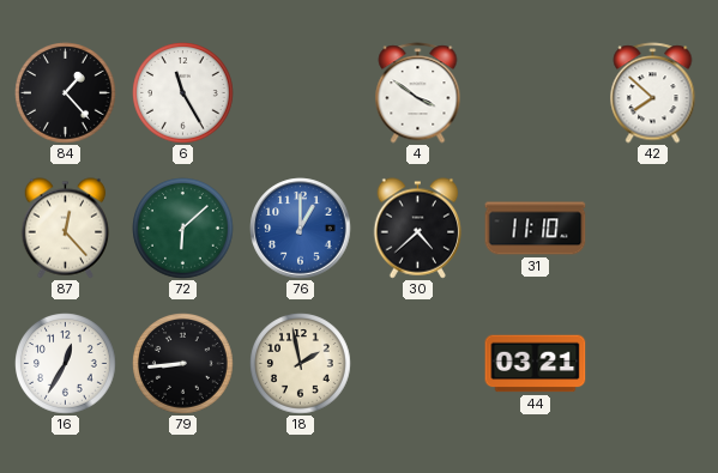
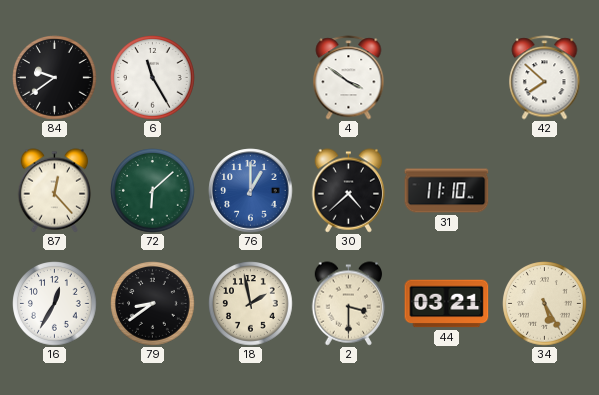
84: 1:23 -> 9:39 (55, 78)
79: 8:44 -> 8:39 (153, 304)
2: none -> 3:30 (349, 304)
34: none -> 5:25 (545, 304)
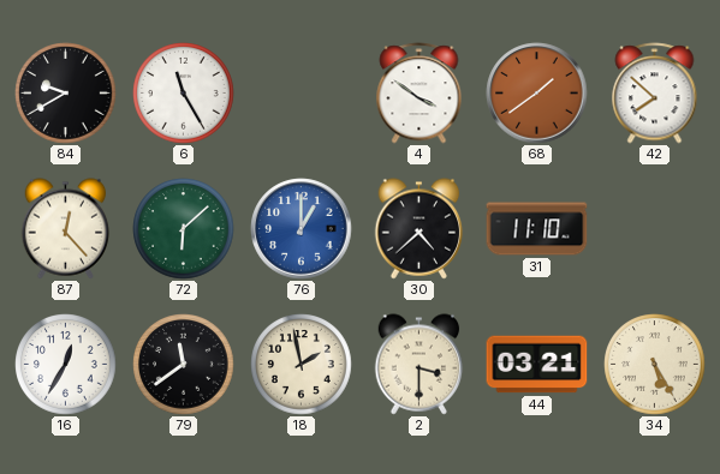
84: 9:39 -> 9:40 (66, 94)
68: none -> 1:39 (537, 94)
79: 8:39 -> 11:39 (184, 365)
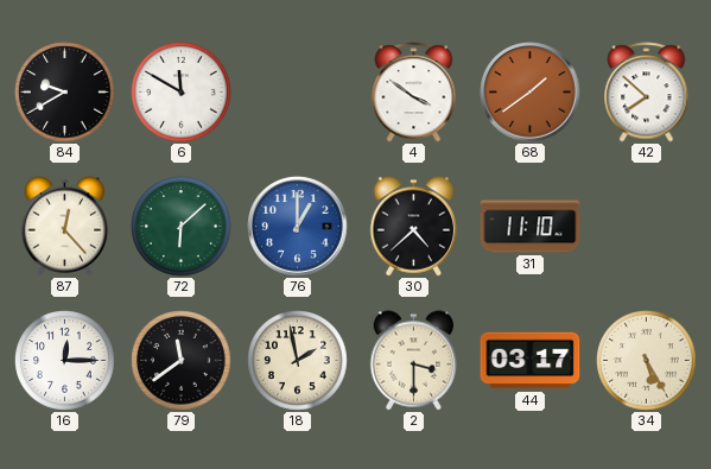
6: 11:25 -> 11:50 (182, 93)
16: 12:35 -> 12:15 (65, 361)
44: 03:21 -> 03:17 (531, 361)
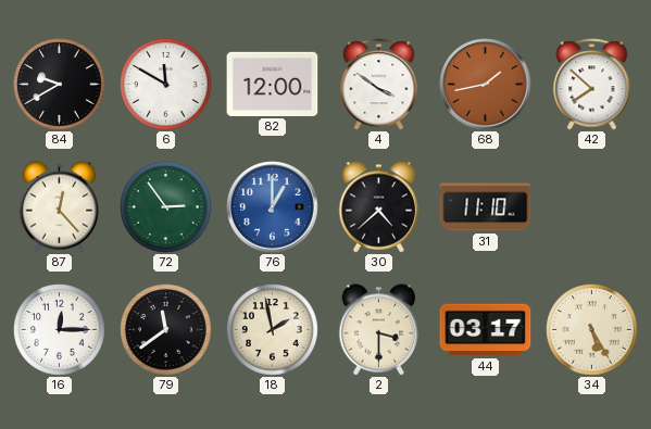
82: none -> 12:00 (273, 84)
68: 1:39 -> 1:43 (486, 85)
72: 6:08 -> 2:54 (166, 207)
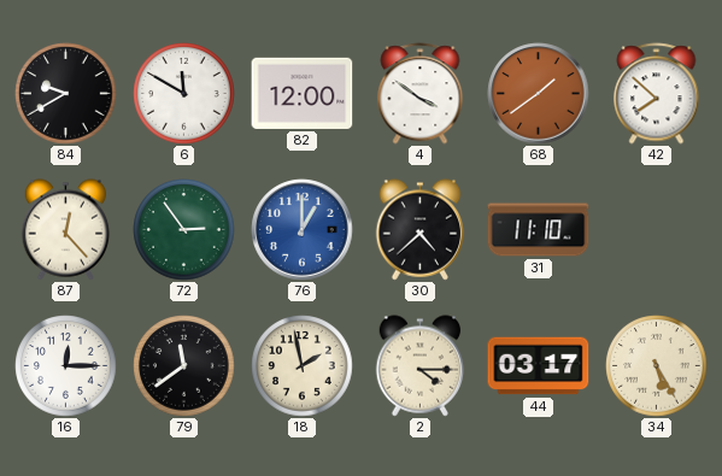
68: 1:43 -> 1:39 (539, 94)
2: 3:30 -> 4:15 (421, 366)
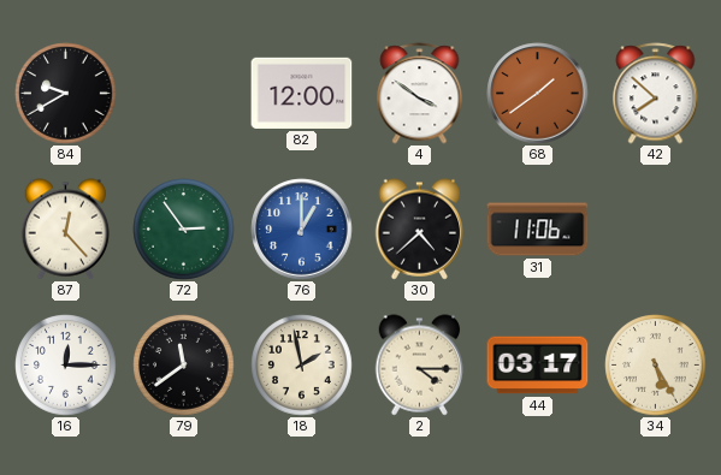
6: 11:50 -> none (184, 94)
31: 11:10 -> 11:06 (538, 230)
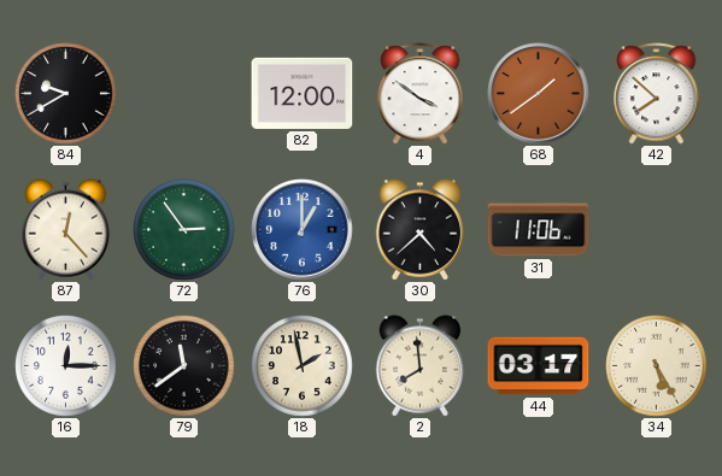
2: 4:15 -> 7:59 (421, 366)
